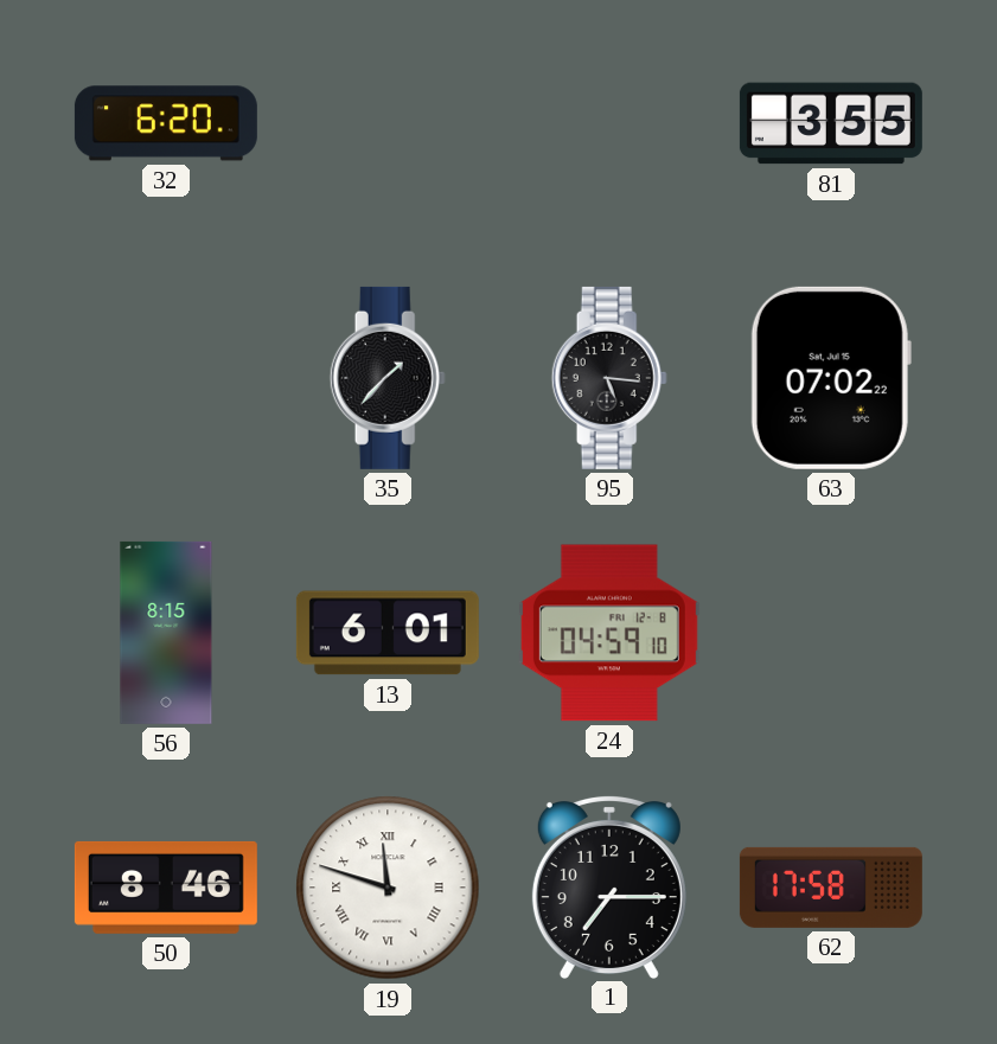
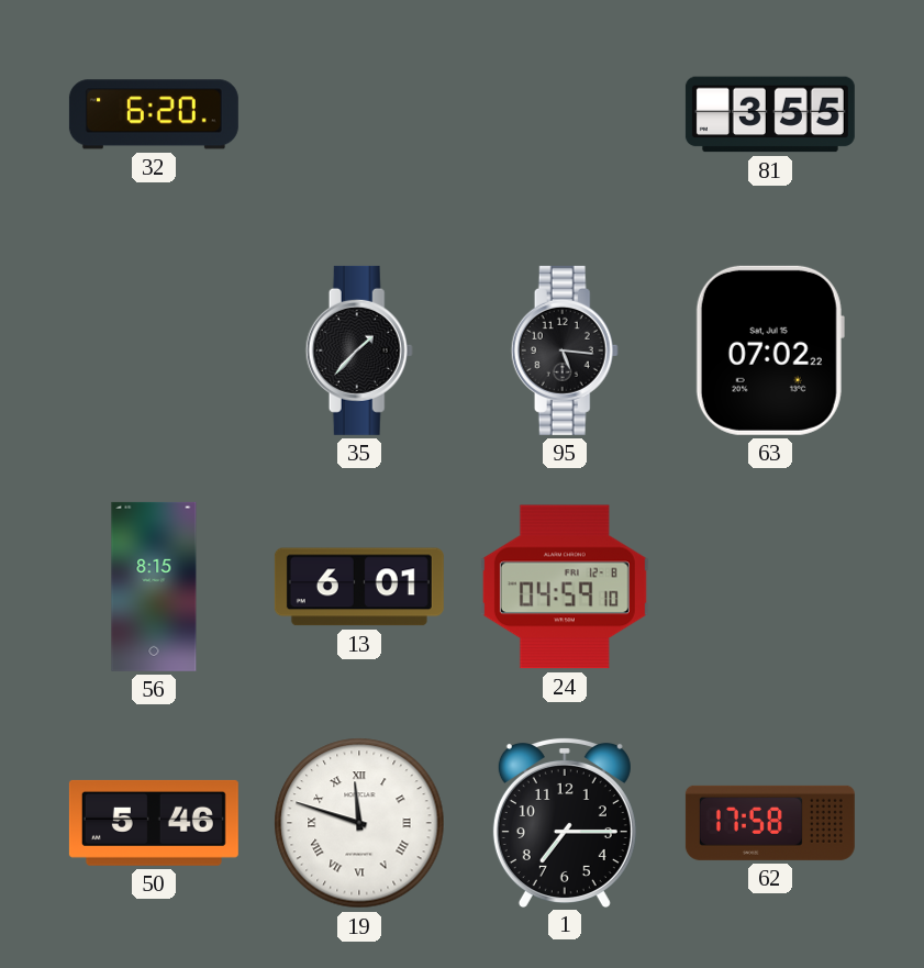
50: 8:46 -> 5:46 (154, 823)
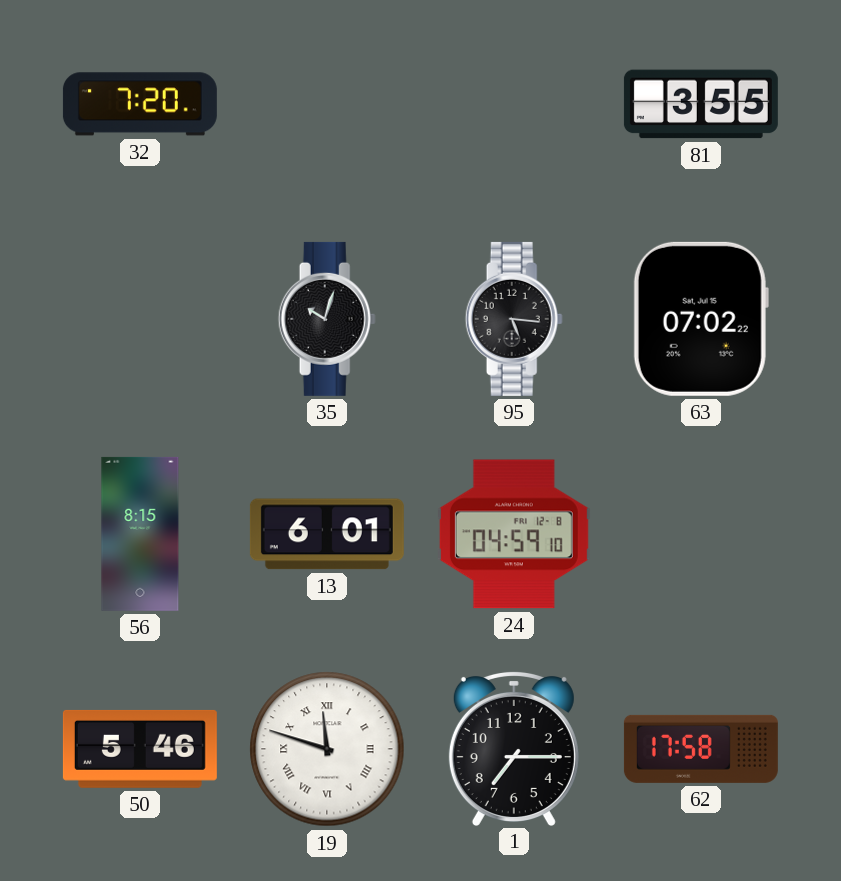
32: 6:20 -> 7:20 (140, 104)
35: 1:37 -> 10:03 (327, 319)
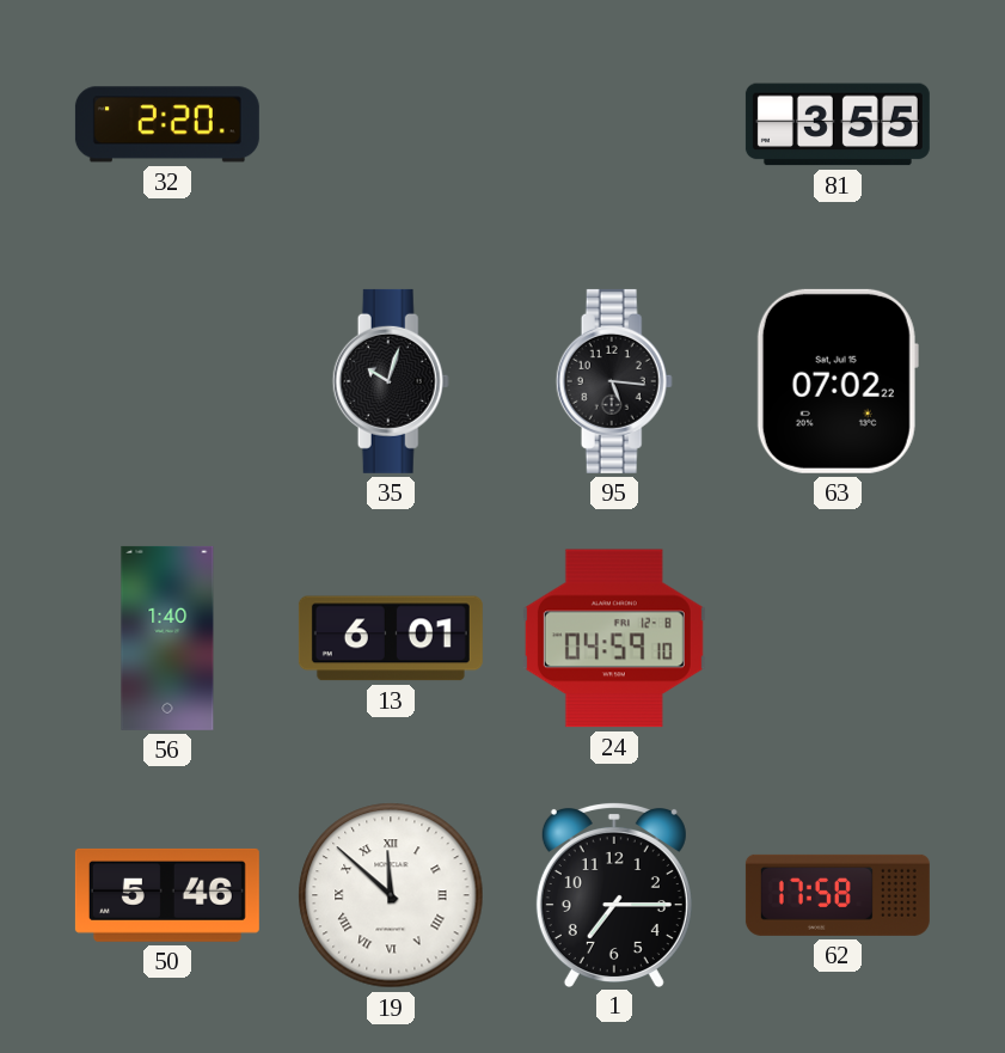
32: 7:20 -> 2:20 (167, 124)
56: 8:15 -> 1:40 (167, 638)
19: 11:48 -> 11:52 (391, 895)
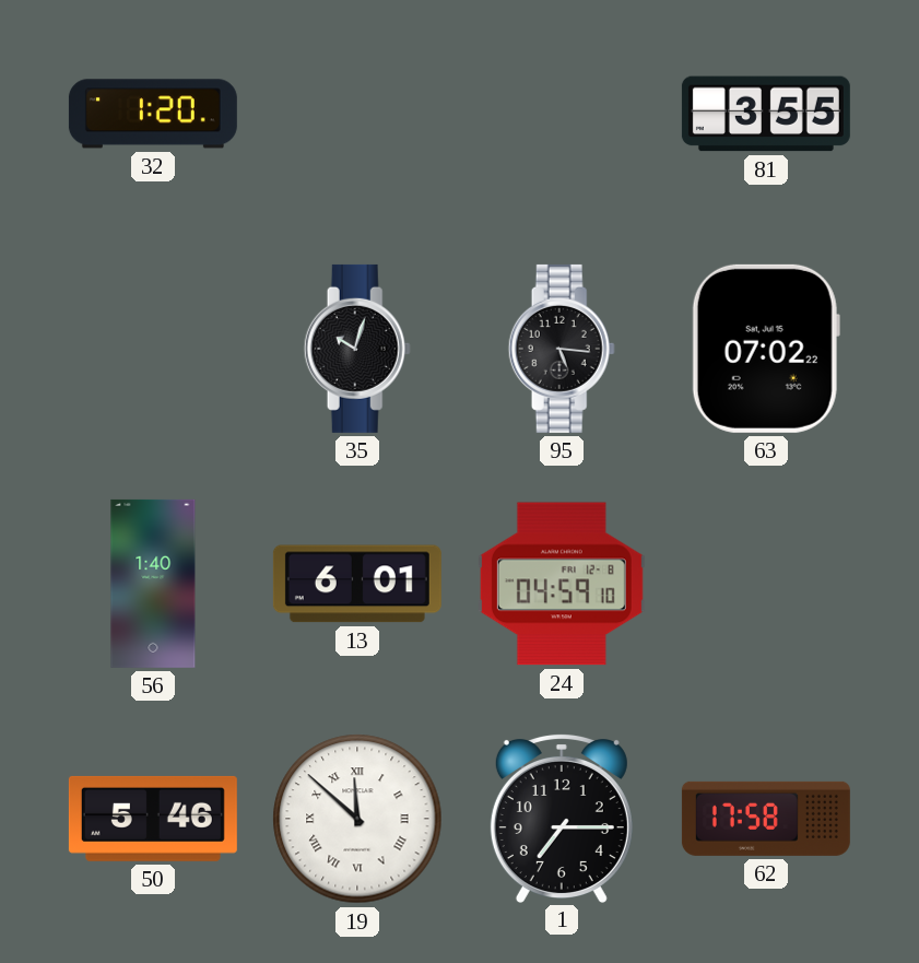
32: 2:20 -> 1:20 (153, 114)
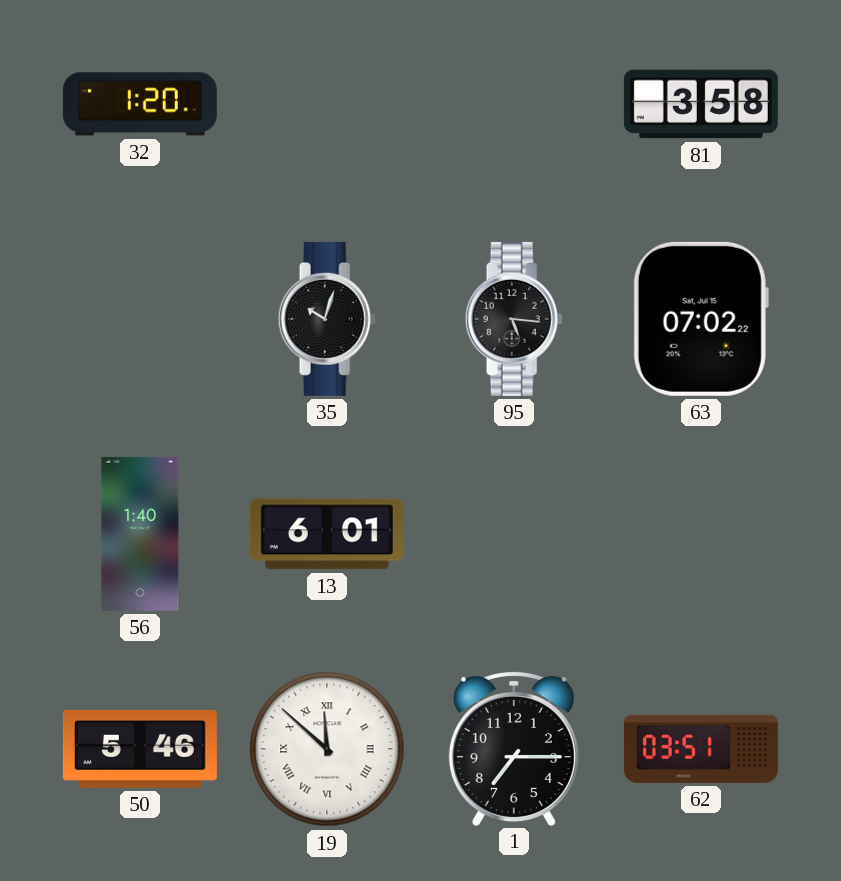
81: 3:55 -> 3:58 (701, 104)
24: 04:59 -> none (562, 584)
62: 17:58 -> 03:51 (701, 749)
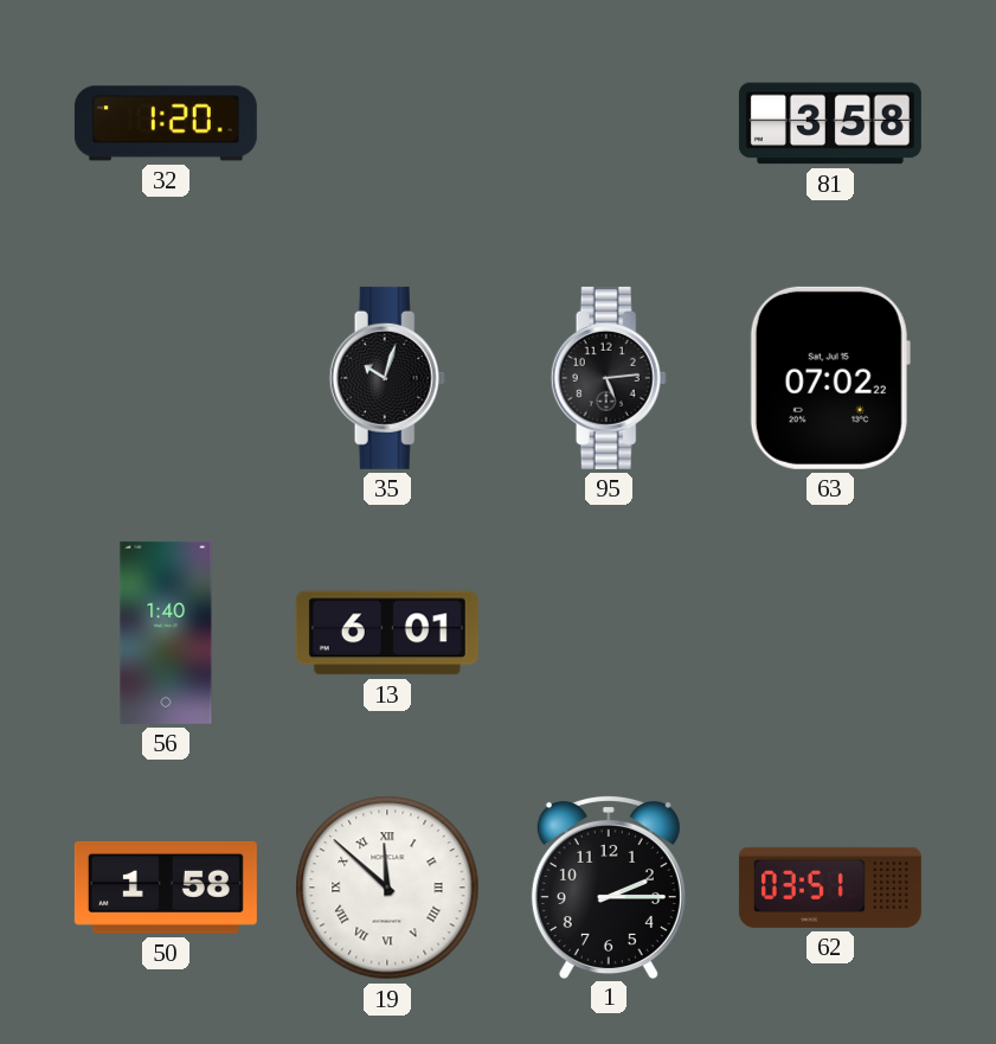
95: 5:16 -> 5:14 (609, 378)
50: 5:46 -> 1:58 (166, 888)
1: 7:15 -> 2:15 (609, 886)
